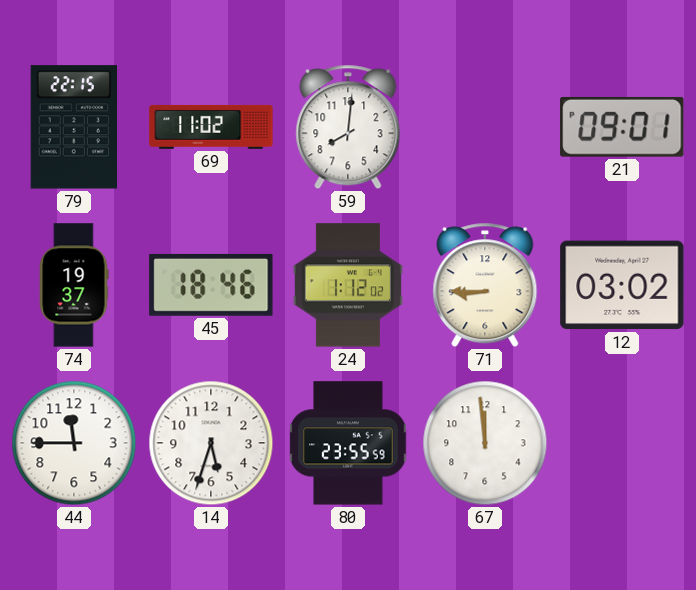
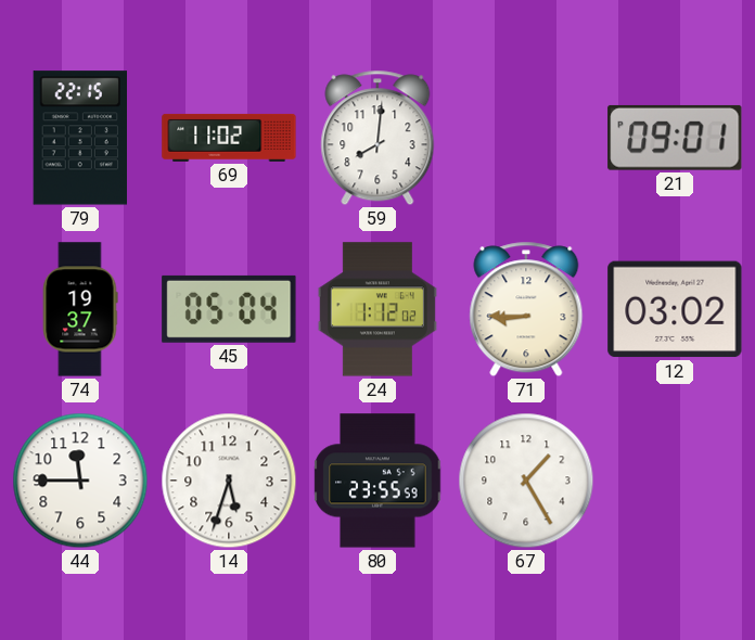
45: 18:46 -> 05:04 (229, 309)
67: 11:59 -> 1:25 (526, 481)
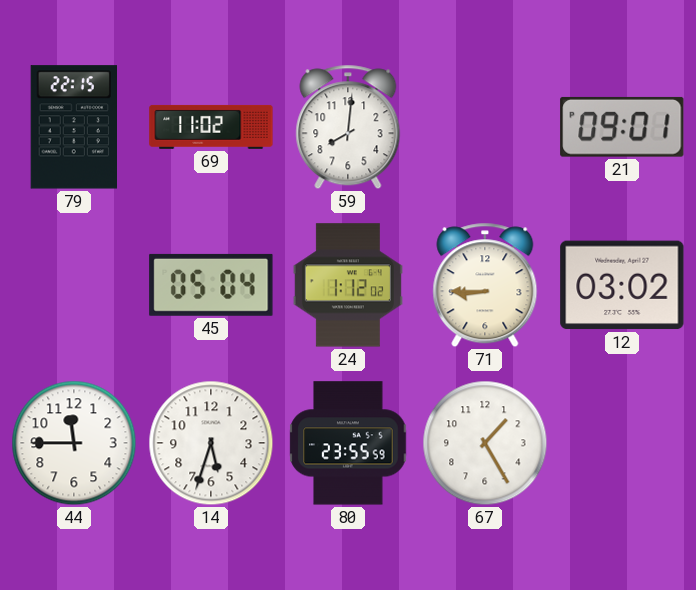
74: 19:37 -> none (80, 309)
